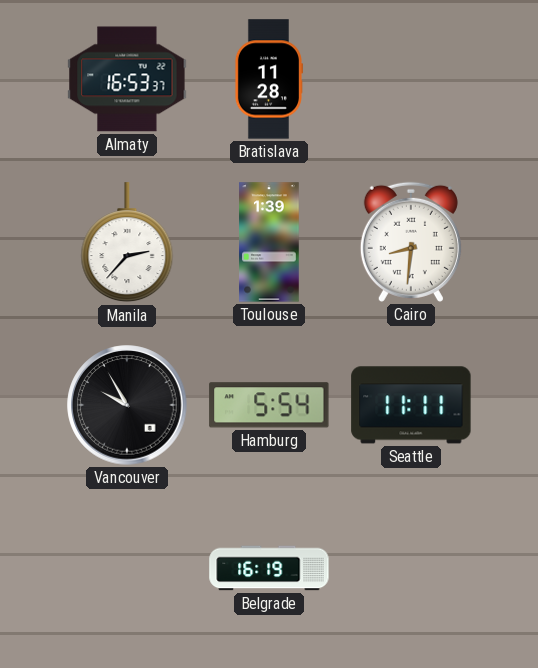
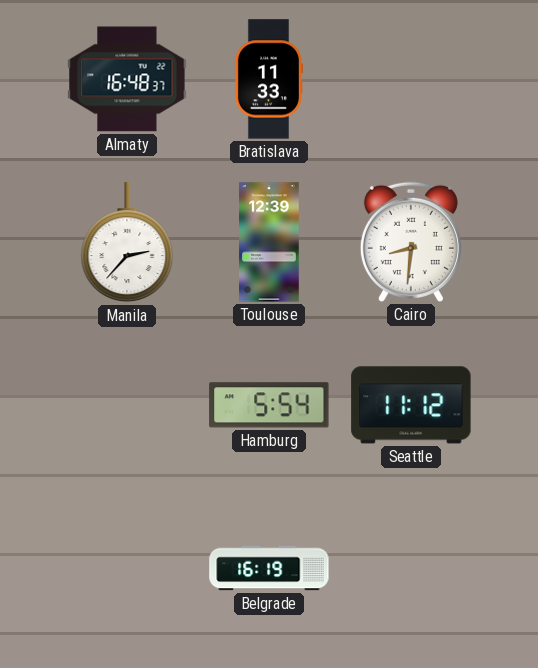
Almaty: 16:53 -> 16:48 (127, 79)
Bratislava: 11:28 -> 11:33 (268, 79)
Toulouse: 1:39 -> 12:39 (269, 242)
Vancouver: 9:55 -> none (127, 405)
Seattle: 11:11 -> 11:12 (411, 405)
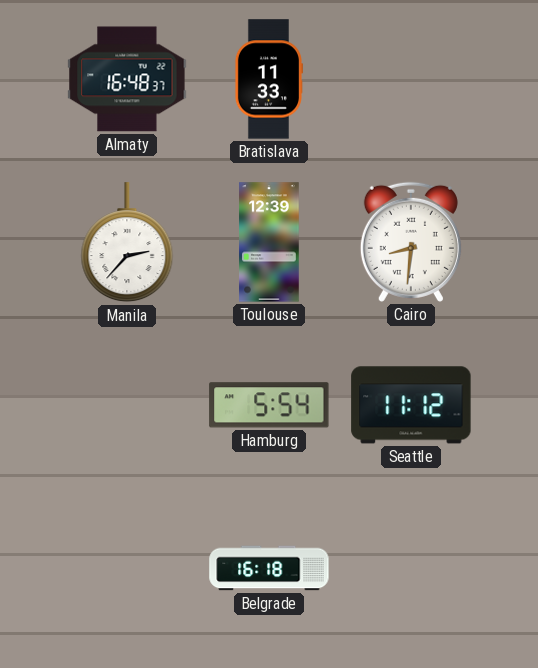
Belgrade: 16:19 -> 16:18 (269, 568)
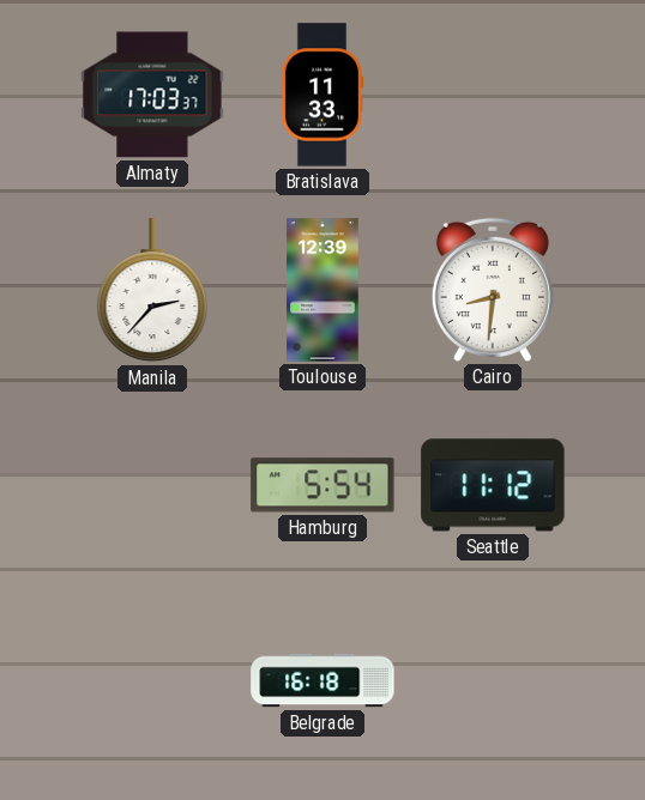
Almaty: 16:48 -> 17:03 (152, 95)
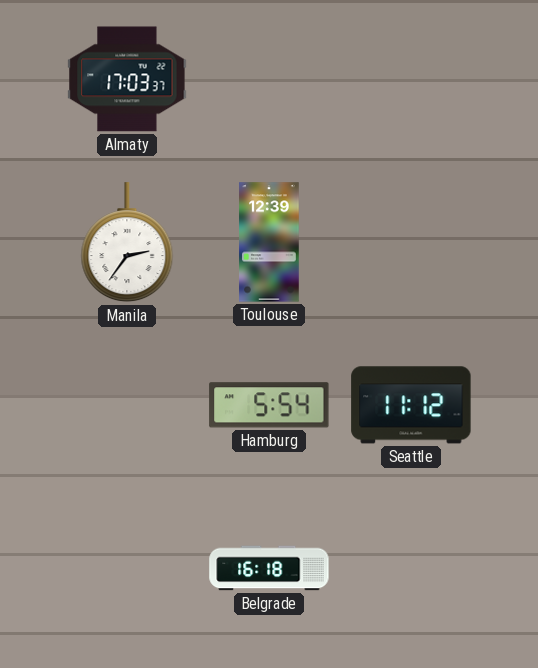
Bratislava: 11:33 -> none (321, 95)
Manila: 2:37 -> 2:36 (127, 243)
Cairo: 8:31 -> none (493, 290)
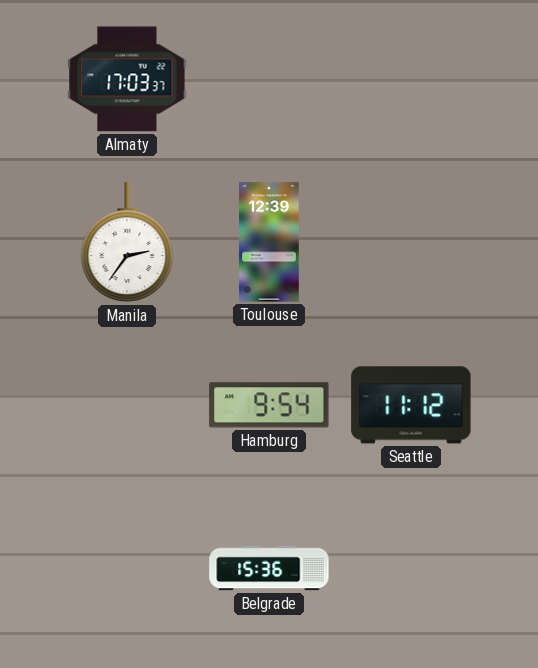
Hamburg: 5:54 -> 9:54 (269, 405)
Belgrade: 16:18 -> 15:36 (269, 568)
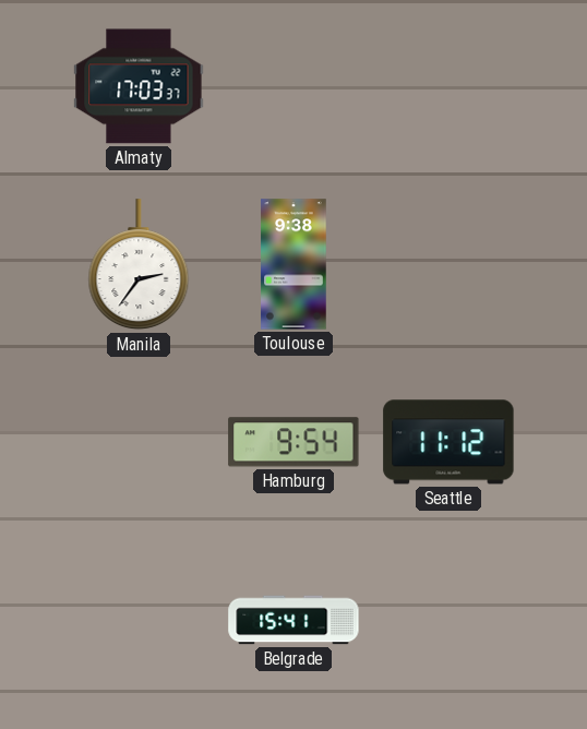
Toulouse: 12:39 -> 9:38 (293, 264)
Belgrade: 15:36 -> 15:41 (293, 620)
